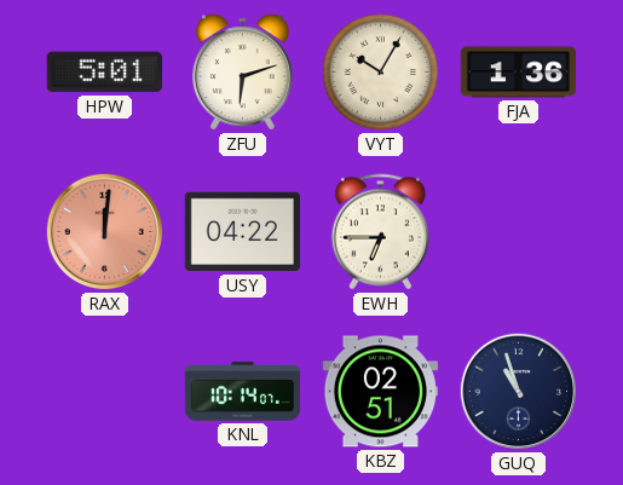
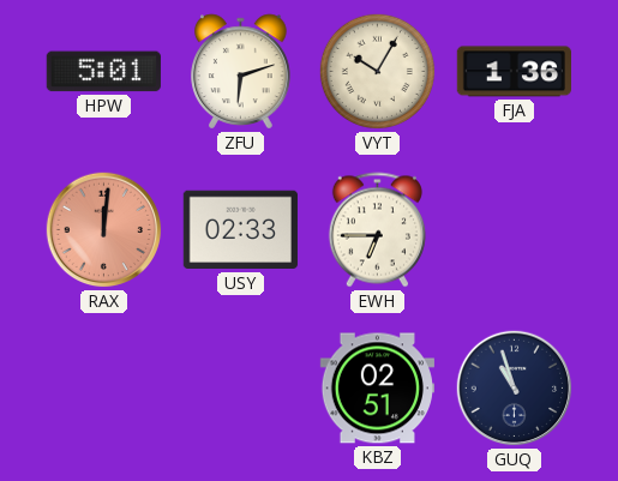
USY: 04:22 -> 02:33 (240, 230)
KNL: 10:14 -> none (243, 392)
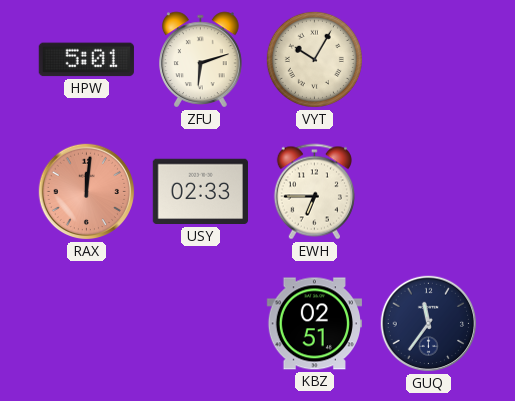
FJA: 1:36 -> none (514, 72)
GUQ: 10:57 -> 11:36 (429, 324)
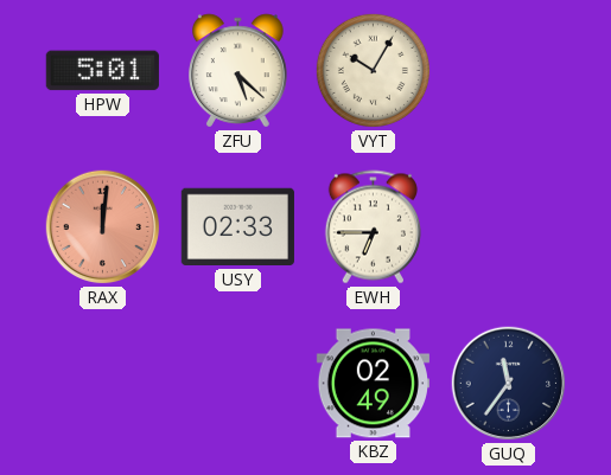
ZFU: 6:12 -> 5:22 (238, 71)
KBZ: 02:51 -> 02:49 (373, 384)
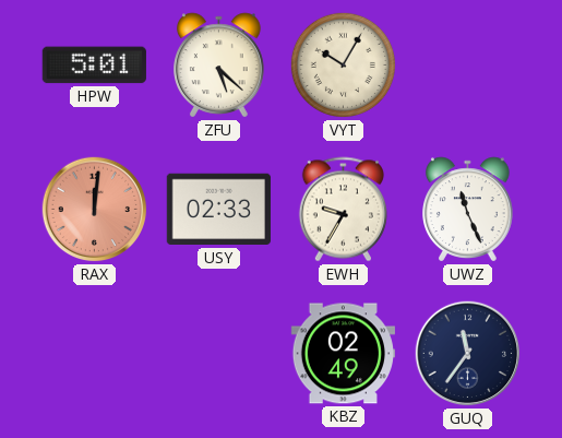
EWH: 6:45 -> 9:35 (343, 210)
UWZ: none -> 11:26 (468, 210)
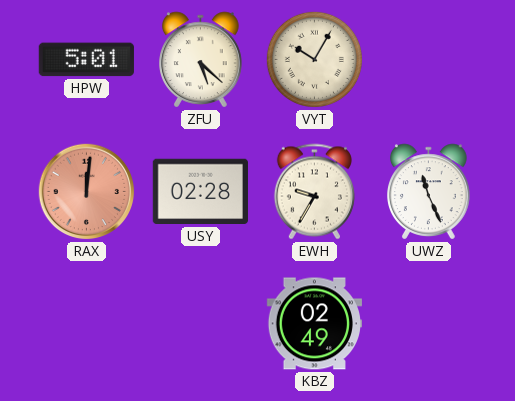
USY: 02:33 -> 02:28 (200, 192)
GUQ: 11:36 -> none (468, 354)
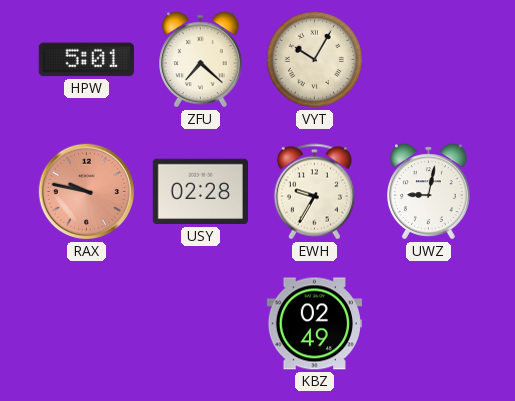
ZFU: 5:22 -> 7:22 (201, 60)
RAX: 12:01 -> 9:47 (87, 192)
UWZ: 11:26 -> 9:02 (429, 192)
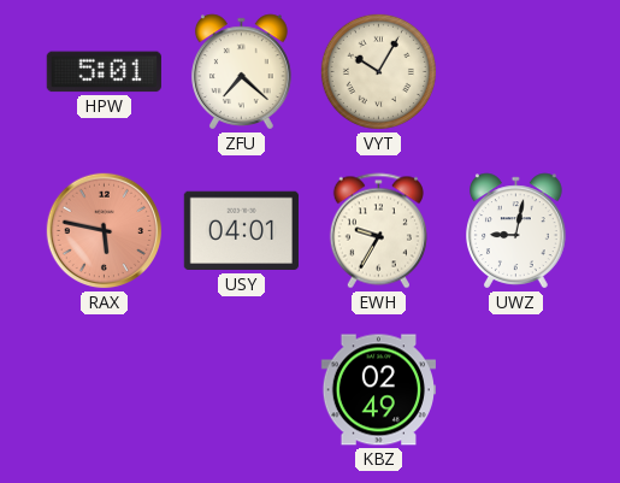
RAX: 9:47 -> 5:47 (105, 231)
USY: 02:28 -> 04:01 (241, 231)
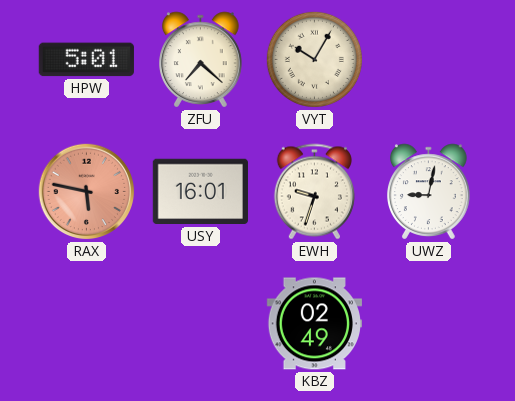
USY: 04:01 -> 16:01 (200, 192)
EWH: 9:35 -> 9:33 (314, 192)
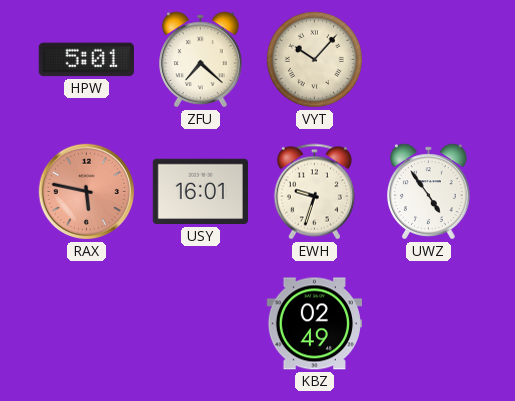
VYT: 10:05 -> 10:07 (314, 59)
UWZ: 9:02 -> 4:54 (429, 192)
